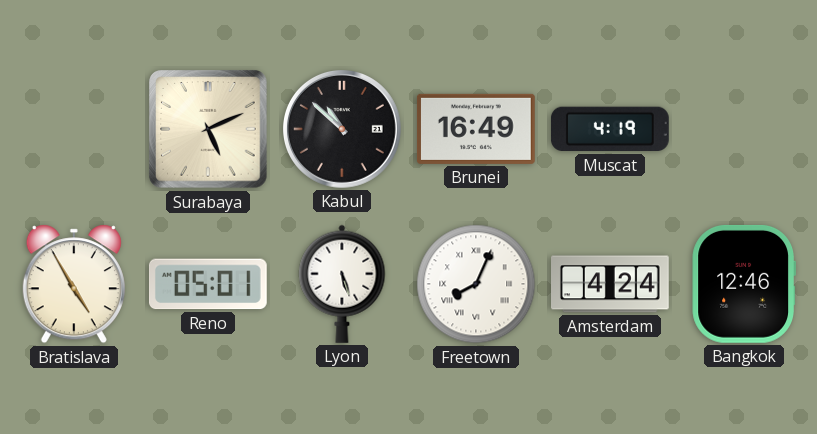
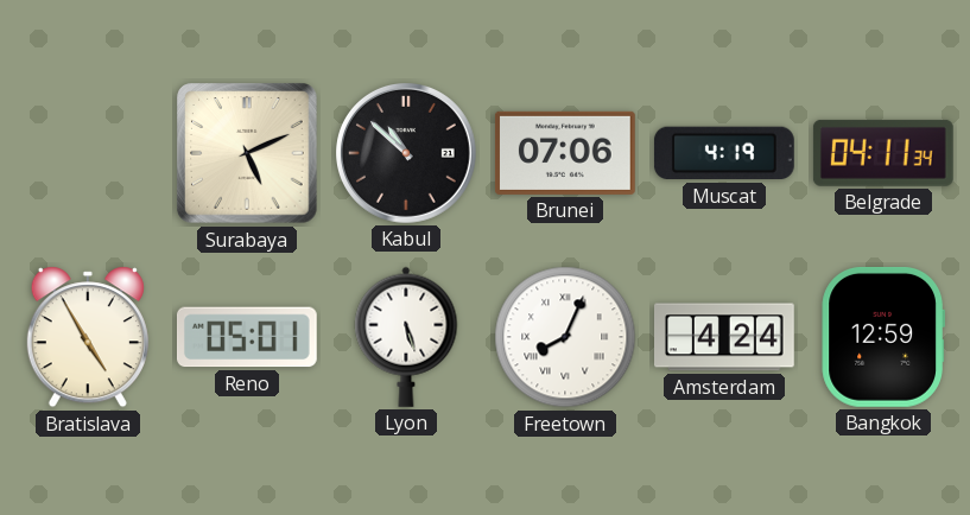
Brunei: 16:49 -> 07:06 (565, 153)
Belgrade: none -> 04:11 (883, 153)
Bangkok: 12:46 -> 12:59 (882, 337)
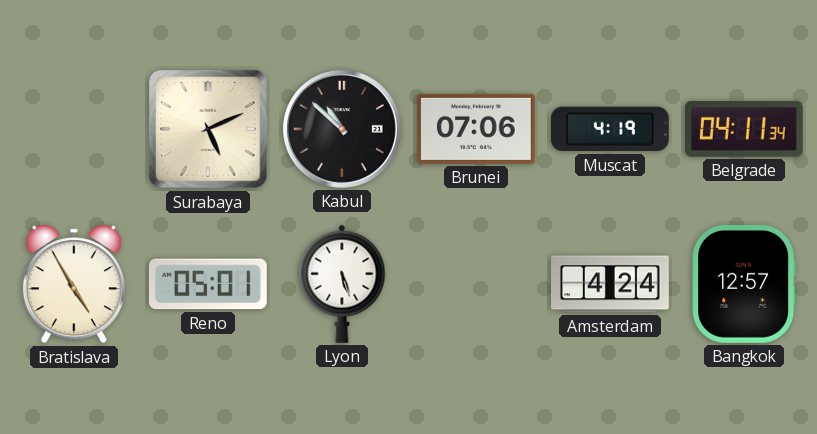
Freetown: 8:04 -> none (565, 337)
Bangkok: 12:59 -> 12:57 (743, 284)
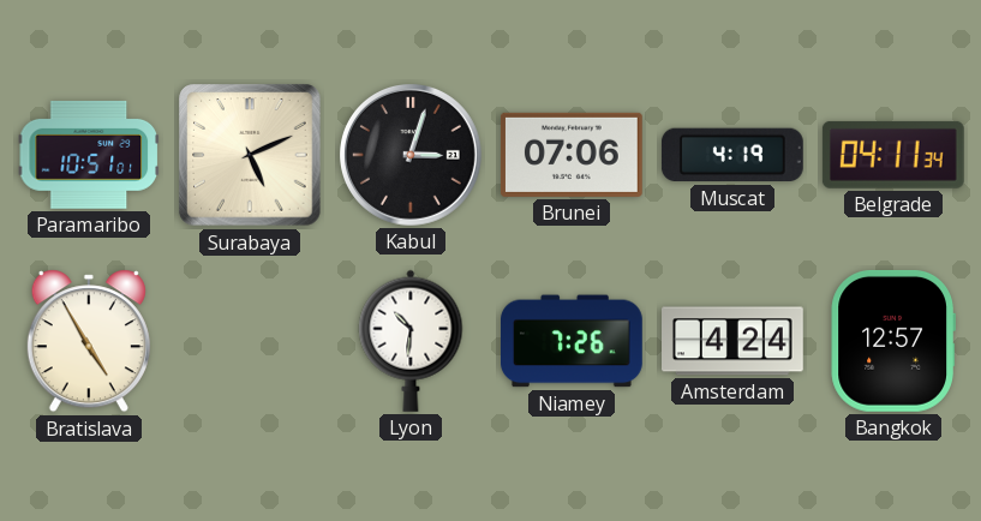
Paramaribo: none -> 10:51 (89, 155)
Kabul: 10:52 -> 3:03 (412, 156)
Reno: 05:01 -> none (208, 284)
Lyon: 5:27 -> 10:31 (411, 341)
Niamey: none -> 7:26 (573, 341)
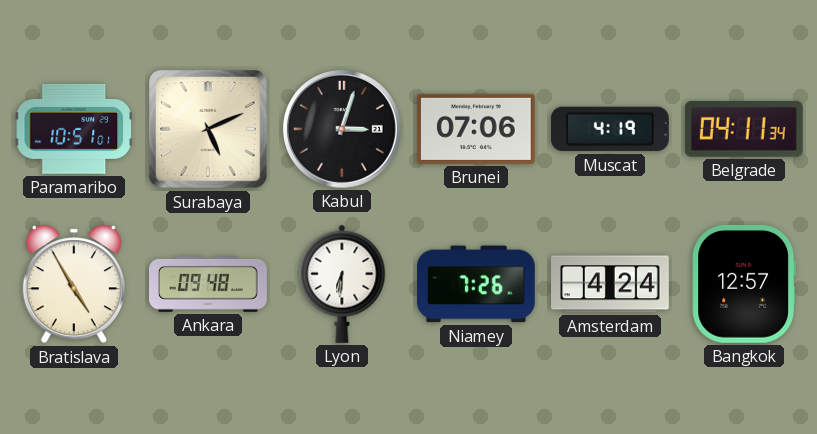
Ankara: none -> 09:48 (209, 284)
Lyon: 10:31 -> 6:31 (342, 284)
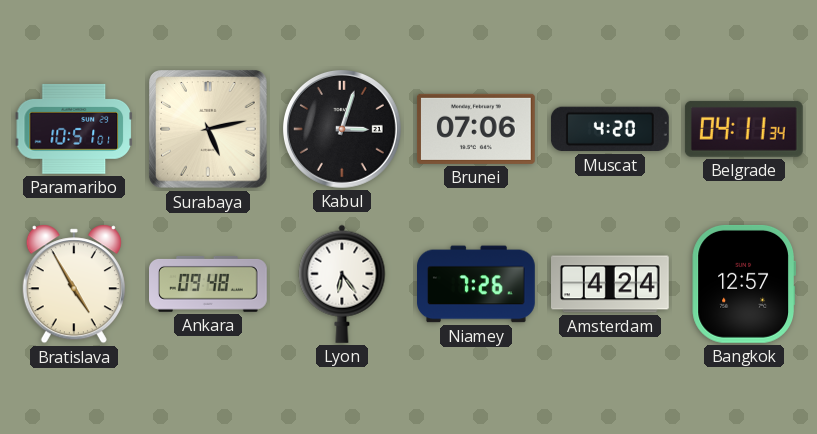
Surabaya: 5:11 -> 5:13 (208, 129)
Muscat: 4:19 -> 4:20 (610, 129)
Lyon: 6:31 -> 6:24 (342, 284)
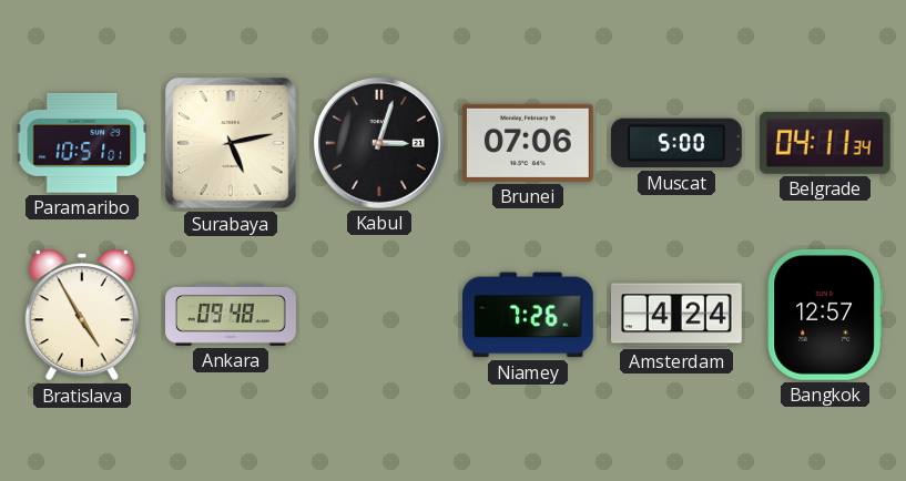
Muscat: 4:20 -> 5:00 (676, 143)
Lyon: 6:24 -> none (342, 284)
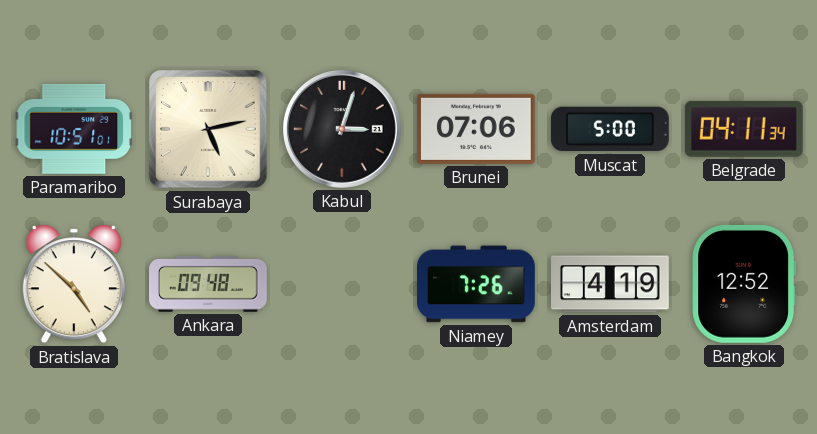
Bratislava: 4:55 -> 4:52 (74, 284)
Amsterdam: 4:24 -> 4:19 (611, 284)
Bangkok: 12:57 -> 12:52 (743, 284)
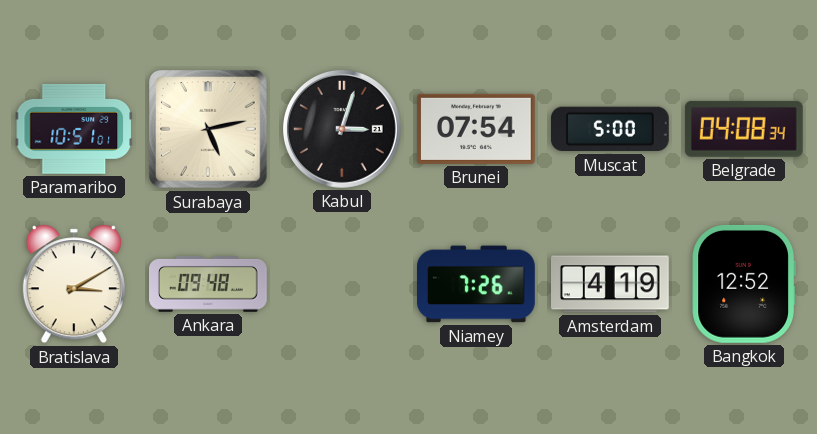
Brunei: 07:06 -> 07:54 (476, 129)
Belgrade: 04:11 -> 04:08 (744, 129)
Bratislava: 4:52 -> 3:10 (74, 284)
